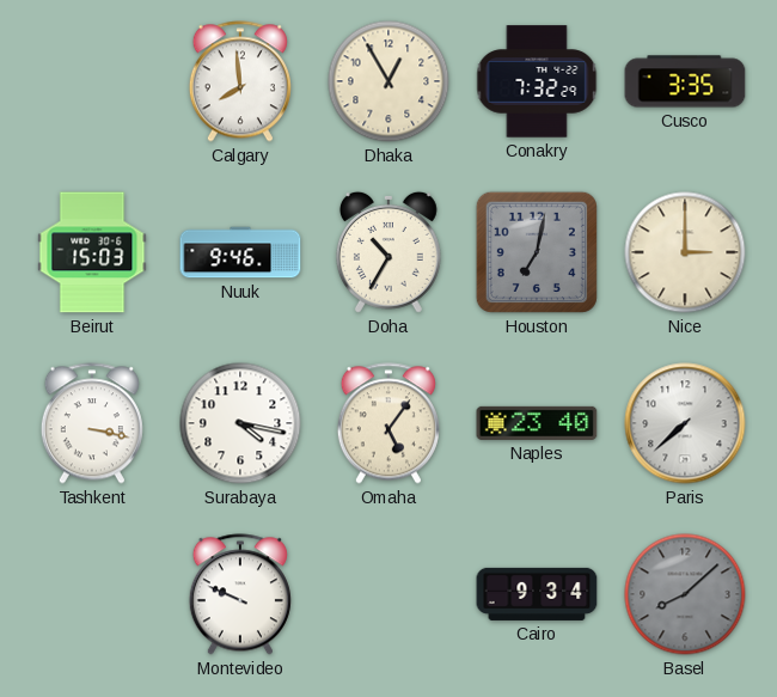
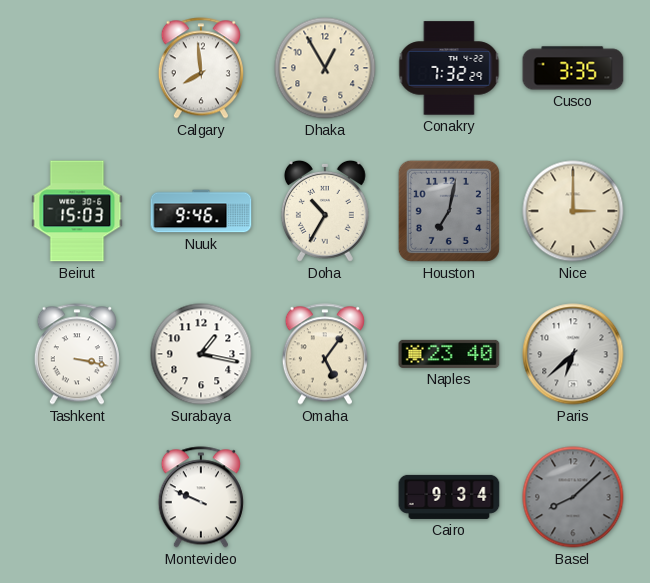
Surabaya: 4:17 -> 1:17 (201, 354)
Paris: 7:38 -> 6:38 (573, 354)
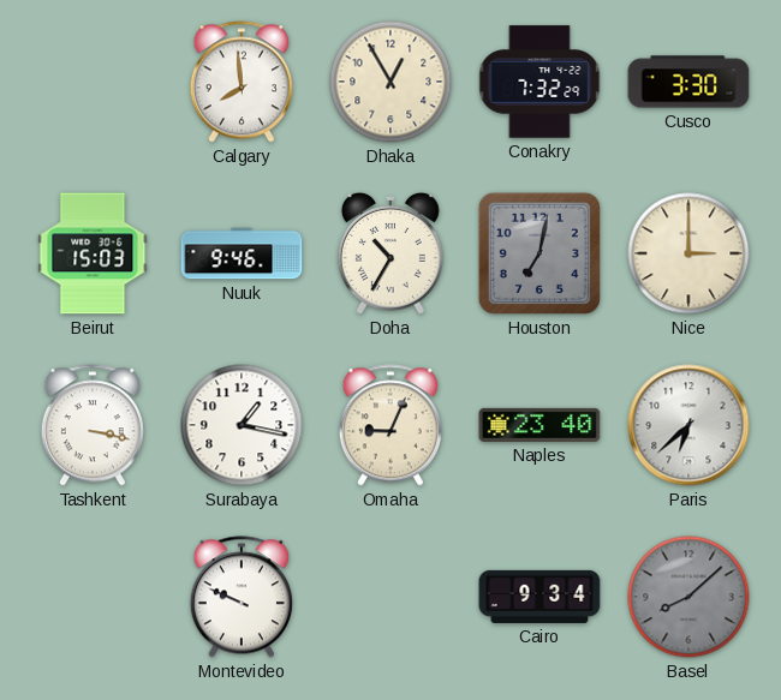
Cusco: 3:35 -> 3:30 (688, 82)
Omaha: 5:06 -> 9:04 (390, 425)
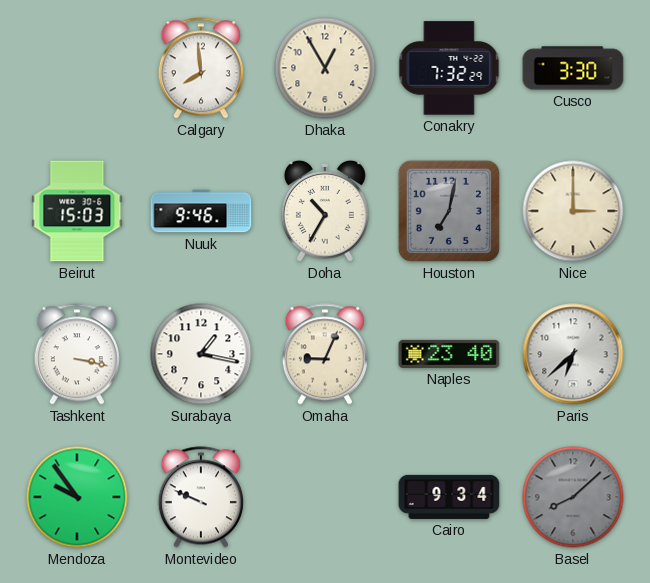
Mendoza: none -> 9:54 (77, 497)
